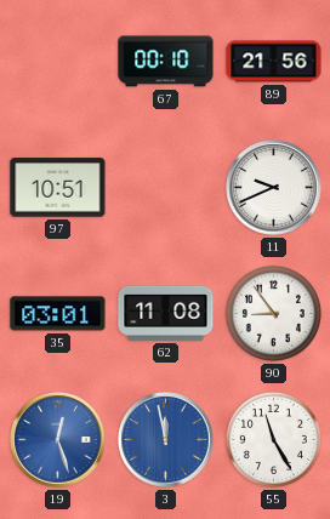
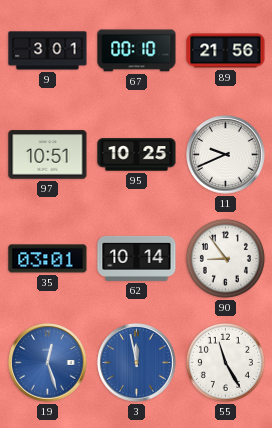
9: none -> 3:01 (48, 51)
95: none -> 10:25 (137, 155)
62: 11:08 -> 10:14 (137, 258)
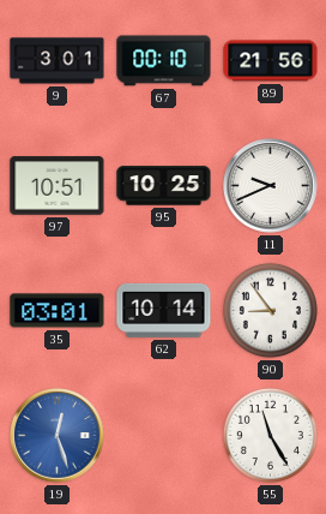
3: 11:58 -> none (137, 363)
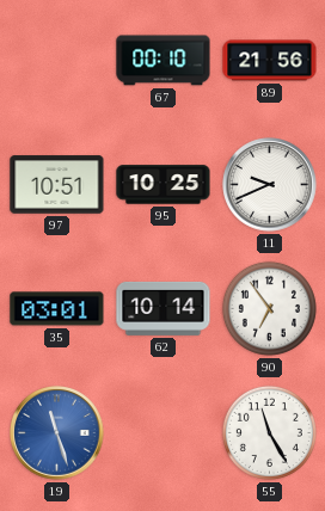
9: 3:01 -> none (58, 61)
90: 8:54 -> 6:54 (269, 308)
19: 12:27 -> 11:27 (57, 433)
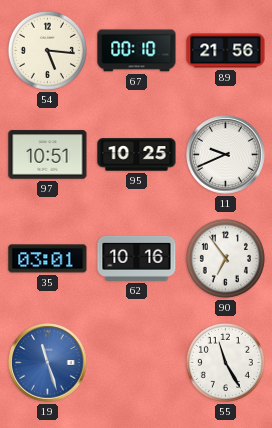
54: none -> 5:16 (47, 50)
62: 10:14 -> 10:16 (137, 258)
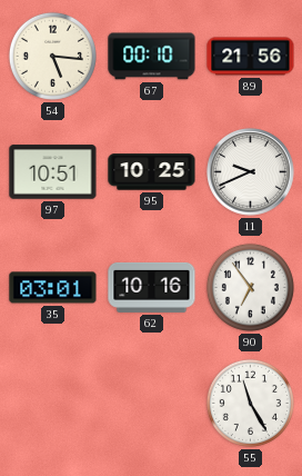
19: 11:27 -> none (48, 363)
